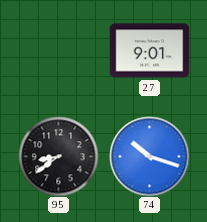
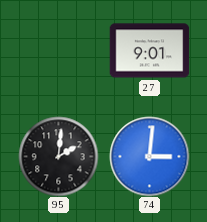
95: 8:39 -> 2:01 (58, 156)
74: 10:18 -> 3:01 (149, 156)
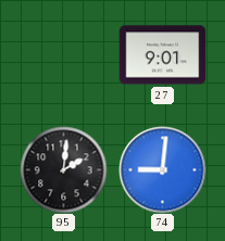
74: 3:01 -> 9:01 (162, 169)
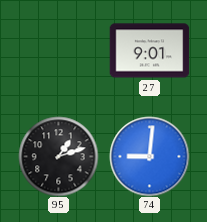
95: 2:01 -> 1:12 (58, 156)
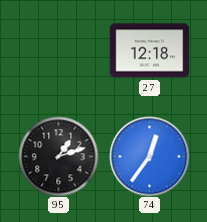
27: 9:01 -> 12:18 (149, 51)
74: 9:01 -> 12:36 (149, 156)
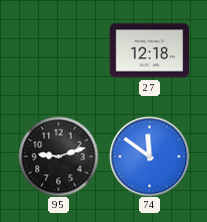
95: 1:12 -> 9:12 (58, 156)
74: 12:36 -> 11:51 (149, 156)
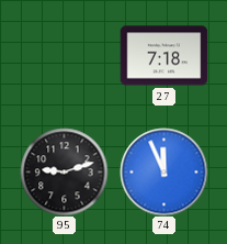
27: 12:18 -> 7:18 (163, 56)
74: 11:51 -> 11:56 (163, 171)
